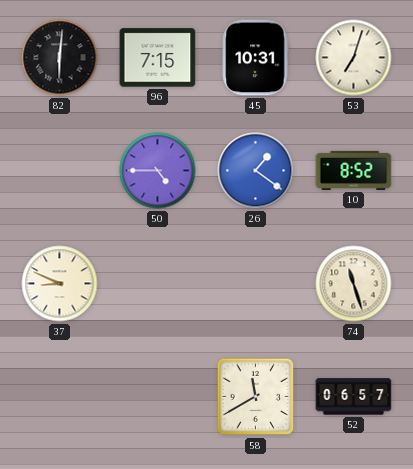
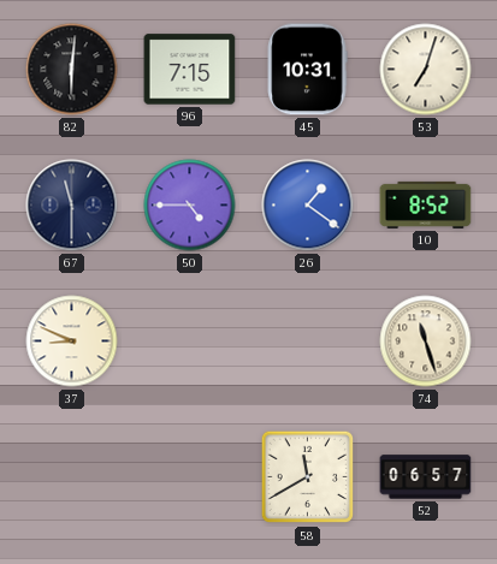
67: none -> 11:30 (72, 206)
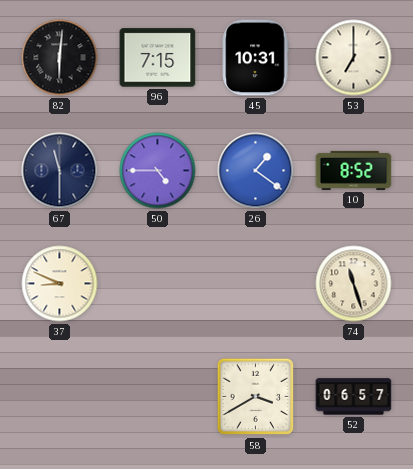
53: 7:03 -> 7:00 (354, 58)
58: 11:40 -> 3:40 (256, 397)
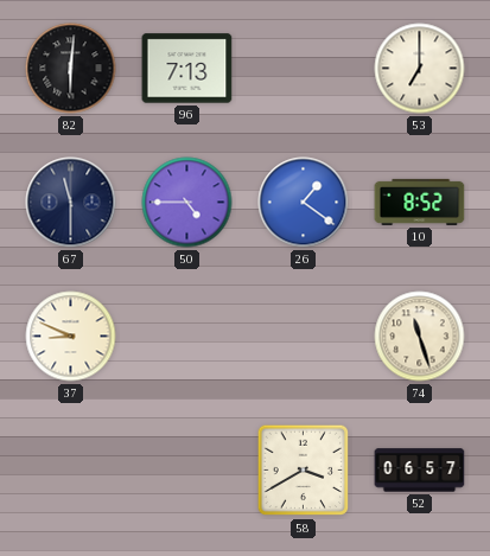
96: 7:15 -> 7:13 (187, 69)
45: 10:31 -> none (255, 58)
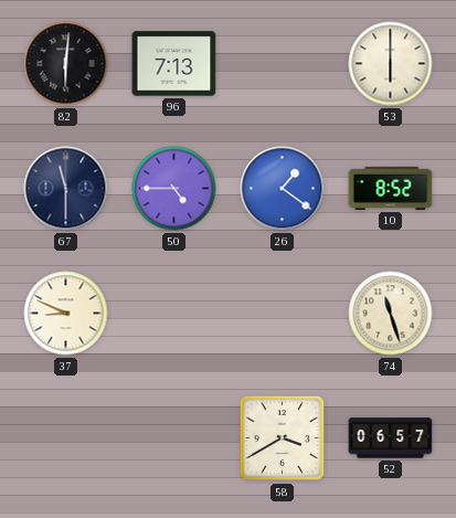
53: 7:00 -> 6:00 (391, 64)
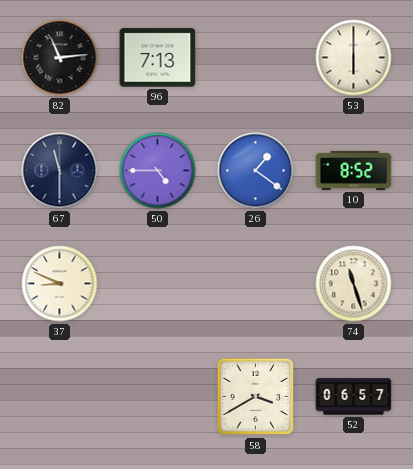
82: 6:01 -> 11:14 (60, 58)
